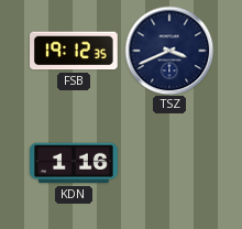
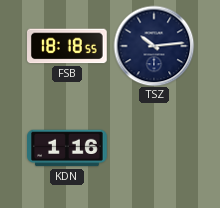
FSB: 19:12 -> 18:18 (68, 46)
TSZ: 3:41 -> 10:14 (154, 46)
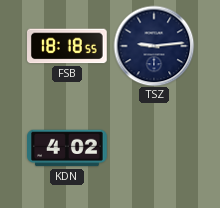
TSZ: 10:14 -> 9:14 (154, 46)
KDN: 1:16 -> 4:02 (67, 148)
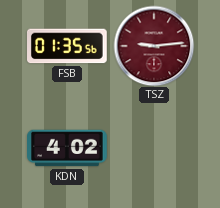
FSB: 18:18 -> 01:35 (68, 46)
TSZ dial: navy -> burgundy (154, 46)
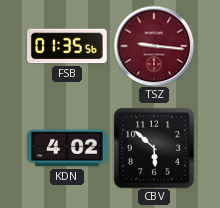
TSZ: 9:14 -> 9:16 (154, 46)
CBV: none -> 5:52 (154, 148)
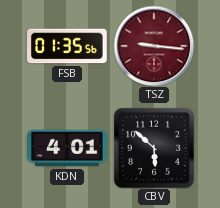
KDN: 4:02 -> 4:01 (67, 148)
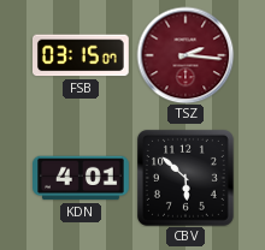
FSB: 01:35 -> 03:15 (82, 55)
TSZ: 9:16 -> 2:16 (185, 55)
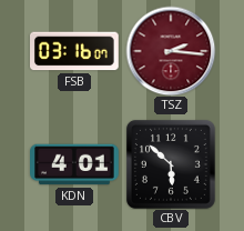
FSB: 03:15 -> 03:16 (75, 51)
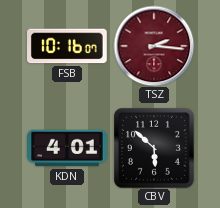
FSB: 03:16 -> 10:16 (68, 46)
